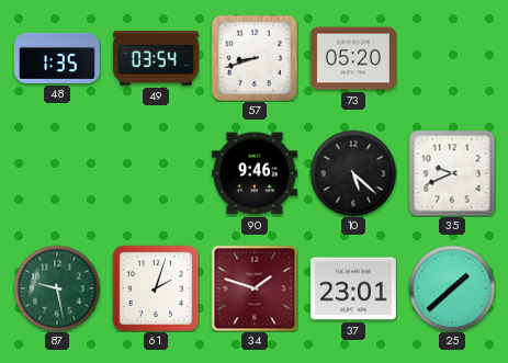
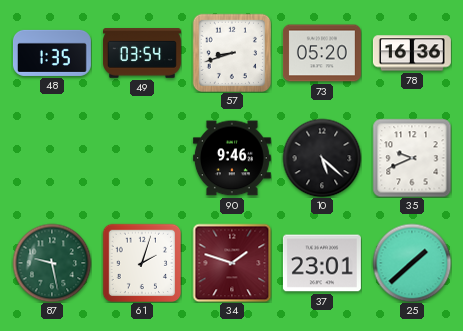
78: none -> 16:36 (412, 53)
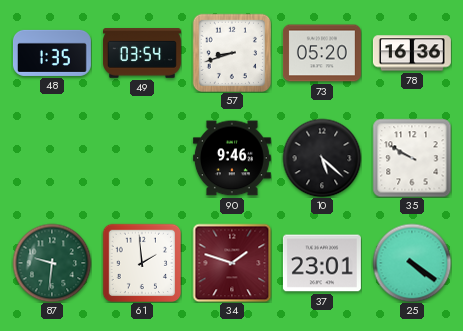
35: 9:41 -> 9:50 (412, 158)
87: 9:28 -> 9:31 (52, 263)
61: 2:03 -> 1:59 (141, 262)
25: 1:38 -> 4:21 (412, 263)
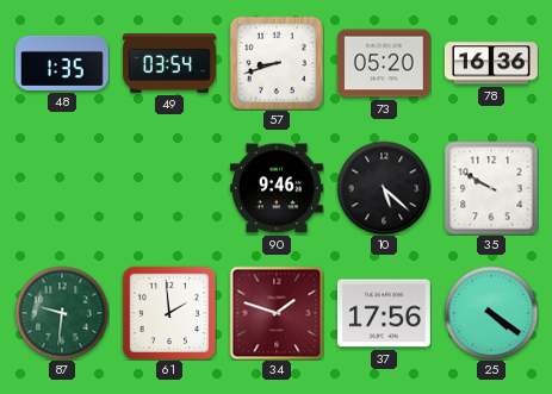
37: 23:01 -> 17:56 (384, 313)
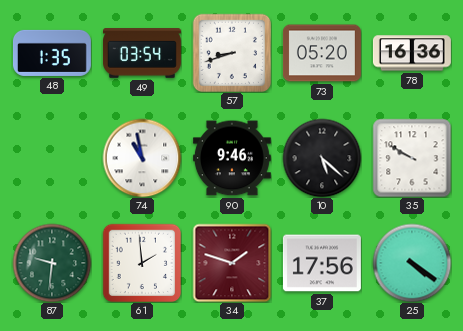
74: none -> 10:58 (142, 158)
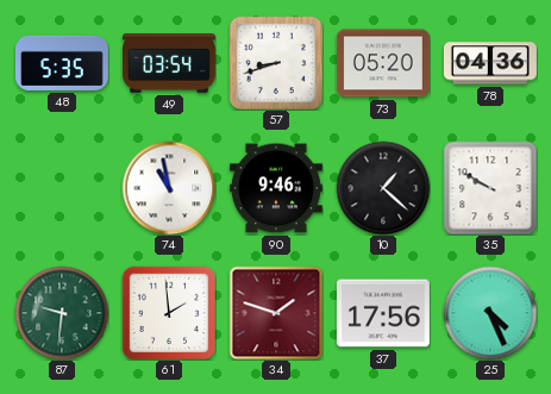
48: 1:35 -> 5:35 (62, 63)
78: 16:36 -> 04:36 (490, 63)
10: 5:22 -> 1:22 (383, 188)
25: 4:21 -> 4:26 (490, 313)
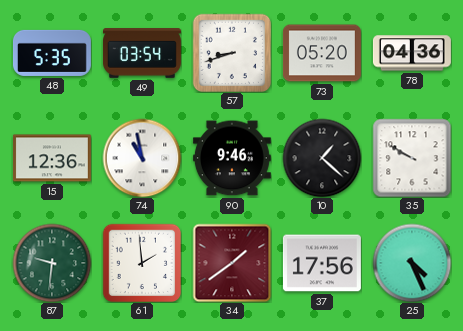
15: none -> 12:36 (52, 158)
34: 1:48 -> 1:39 (232, 263)
